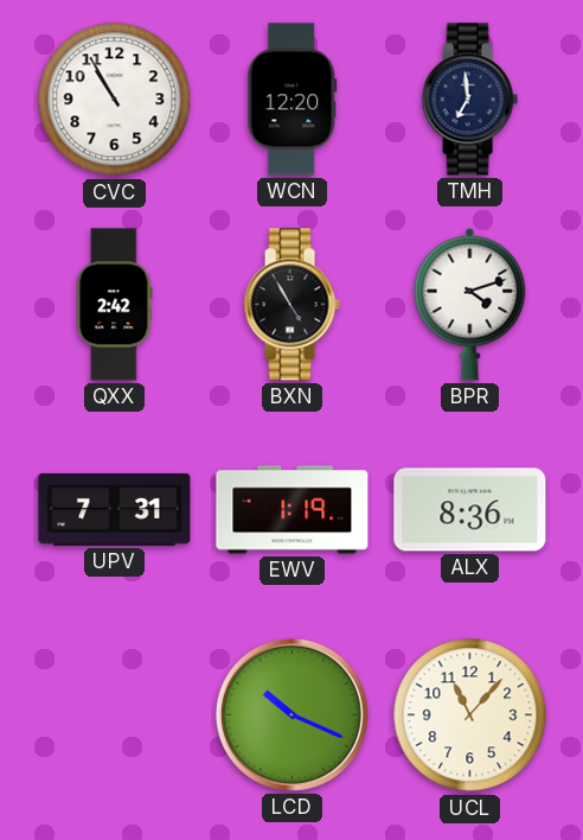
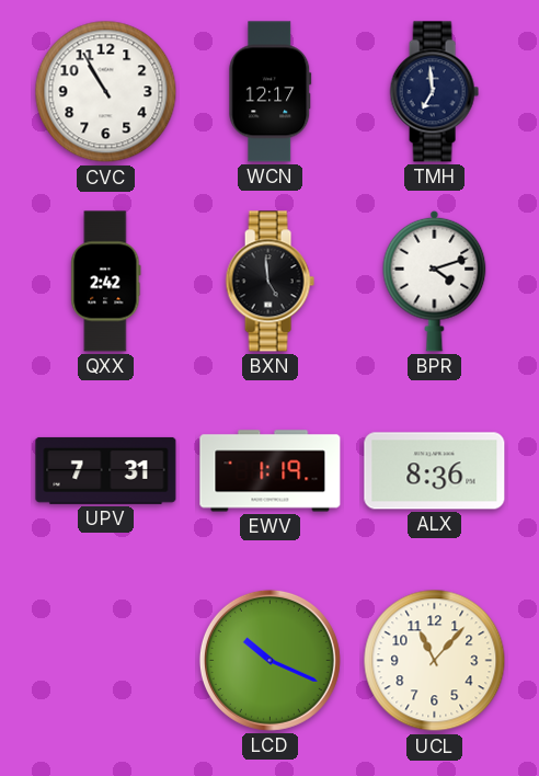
WCN: 12:20 -> 12:17 (271, 92)
BXN: 4:55 -> 4:59 (269, 282)
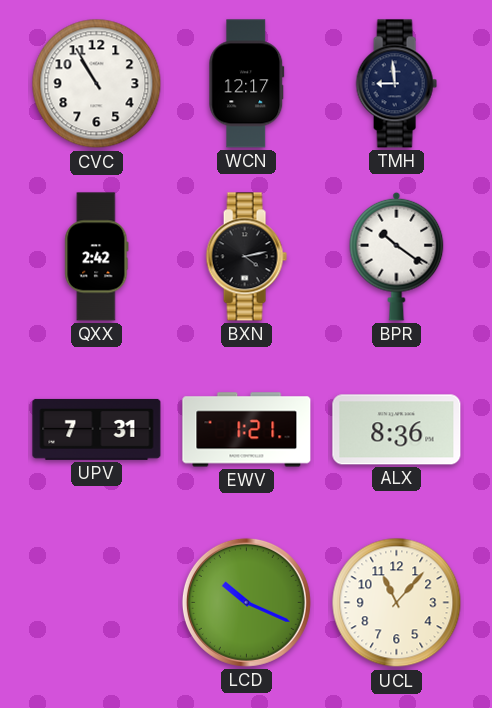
TMH: 6:59 -> 8:59 (396, 84)
BXN: 4:59 -> 4:13 (246, 257)
BPR: 4:12 -> 10:21 (397, 256)
EWV: 1:19 -> 1:21 (247, 430)
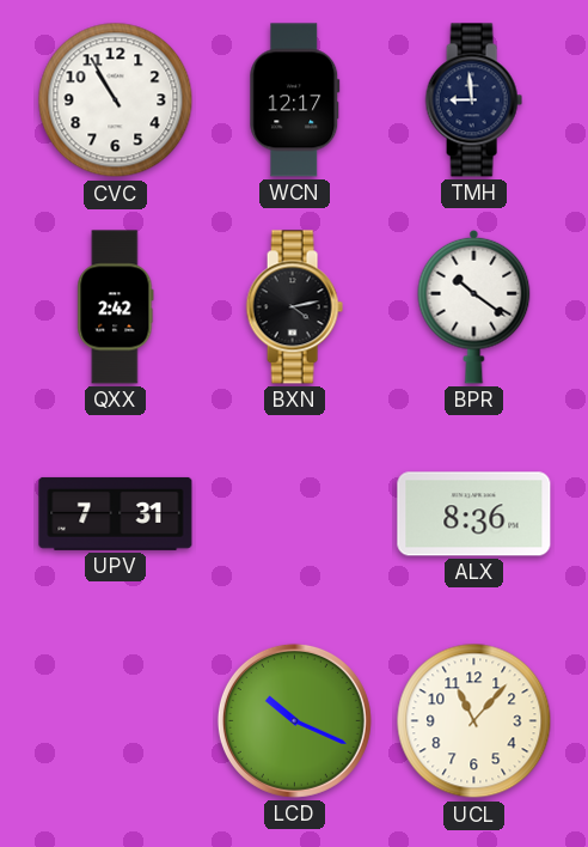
EWV: 1:21 -> none (247, 430)
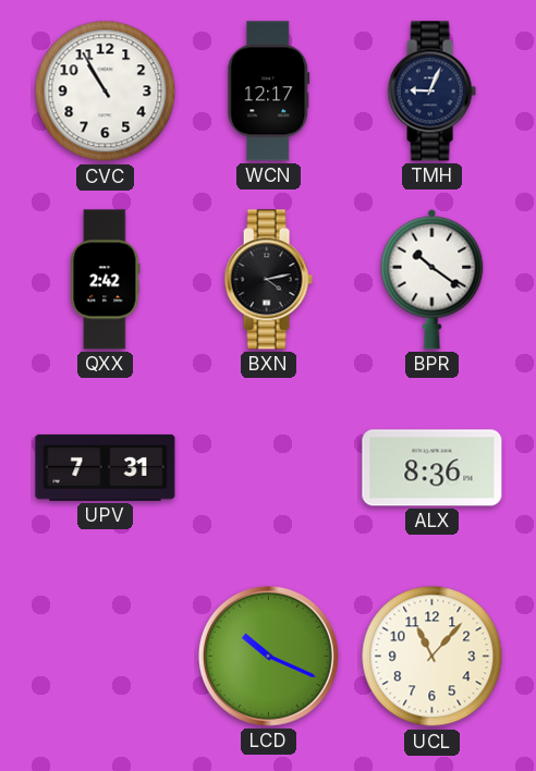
TMH: 8:59 -> 9:04 (431, 91)
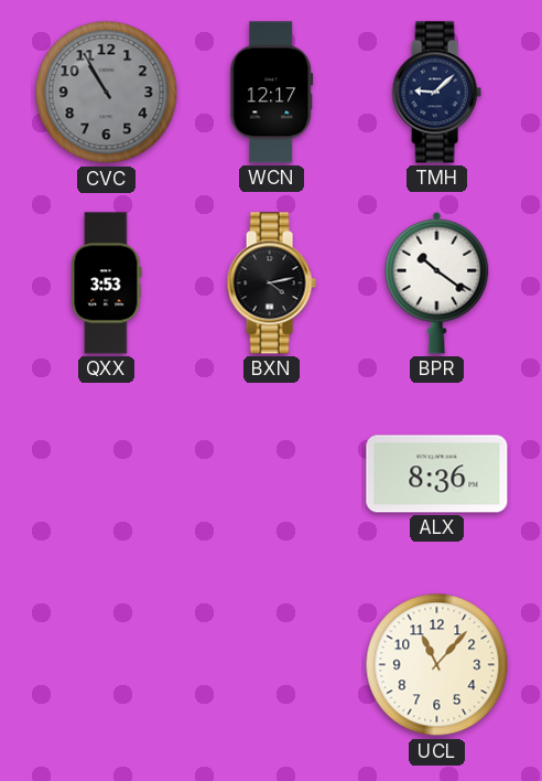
CVC dial: white -> grey (107, 93)
TMH: 9:04 -> 9:08 (436, 93)
QXX: 2:42 -> 3:53 (107, 283)
UPV: 7:31 -> none (106, 467)
LCD: 10:19 -> none (268, 656)
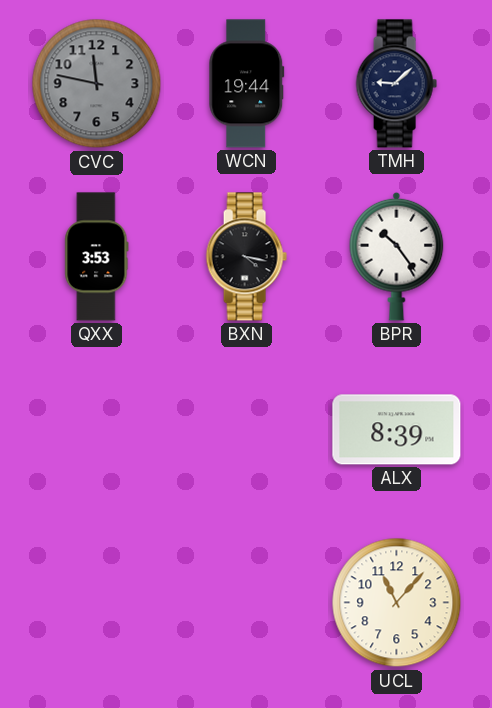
CVC: 10:55 -> 11:47 (97, 84)
WCN: 12:17 -> 19:44 (247, 84)
BXN: 4:13 -> 4:17 (246, 257)
BPR: 10:21 -> 10:24 (397, 256)
ALX: 8:36 -> 8:39 (397, 430)
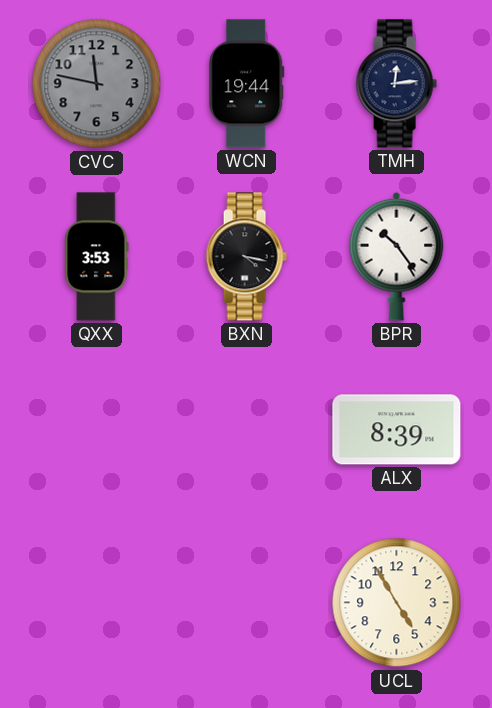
TMH: 9:08 -> 12:14 (396, 84)
UCL: 11:07 -> 4:55 (397, 603)
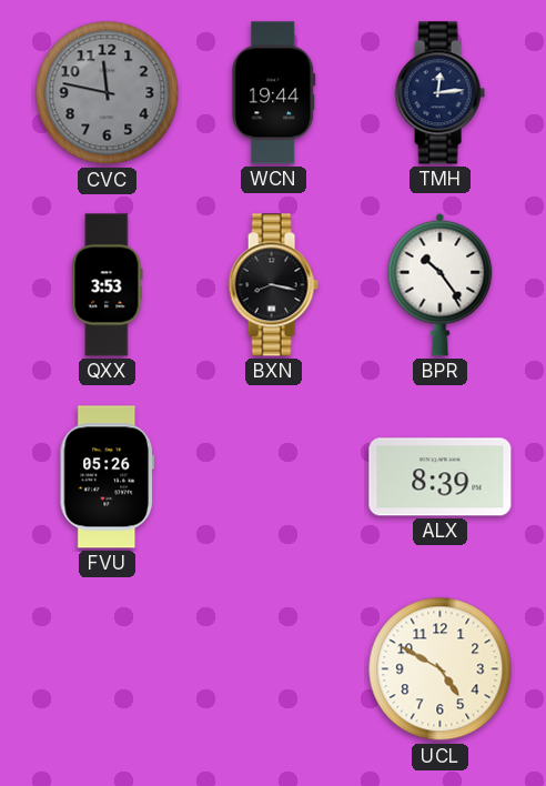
BXN: 4:17 -> 8:17 (273, 285)
FVU: none -> 05:26 (107, 477)
UCL: 4:55 -> 4:50 (441, 669)
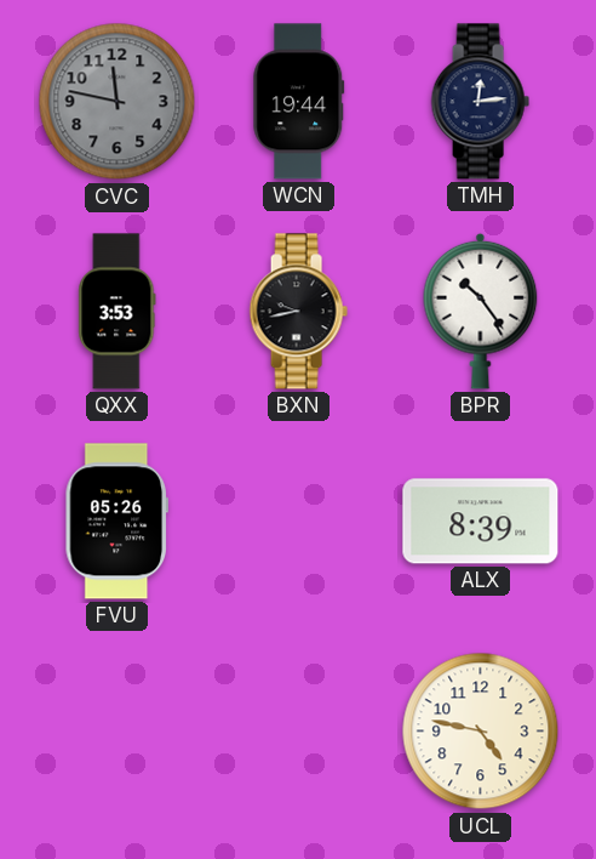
BXN: 8:17 -> 9:43 (298, 312)
UCL: 4:50 -> 4:47 (481, 732)
